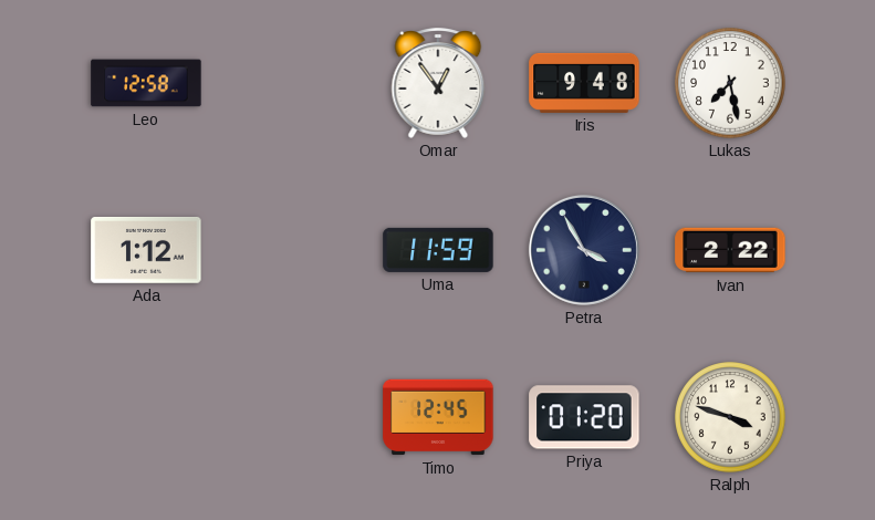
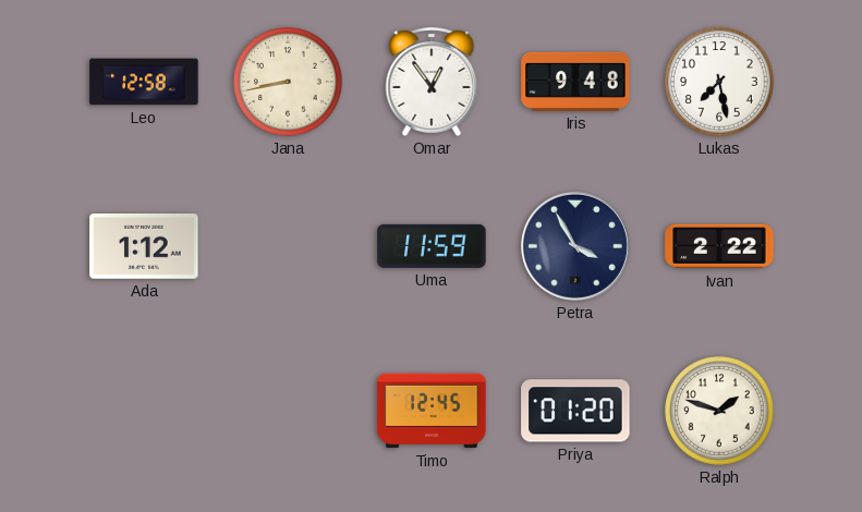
Jana: none -> 8:43 (288, 82)
Ralph: 3:48 -> 1:48 (719, 411)
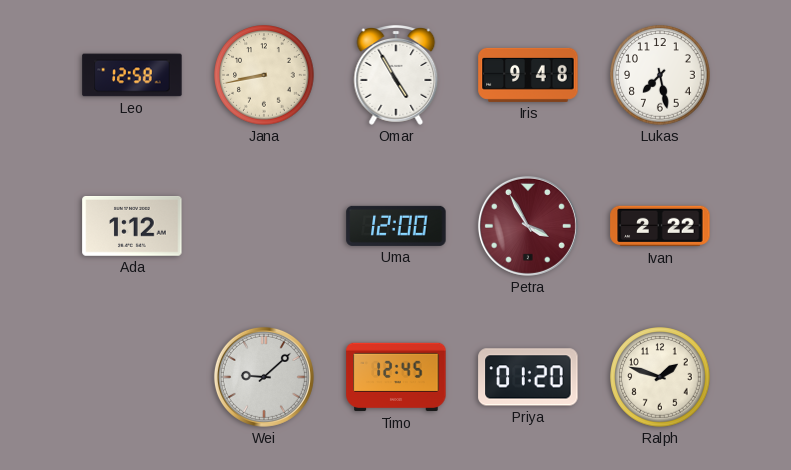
Omar: 12:54 -> 4:55 (396, 76)
Uma: 11:59 -> 12:00 (396, 226)
Petra dial: navy -> burgundy (528, 226)
Wei: none -> 9:08 (264, 377)
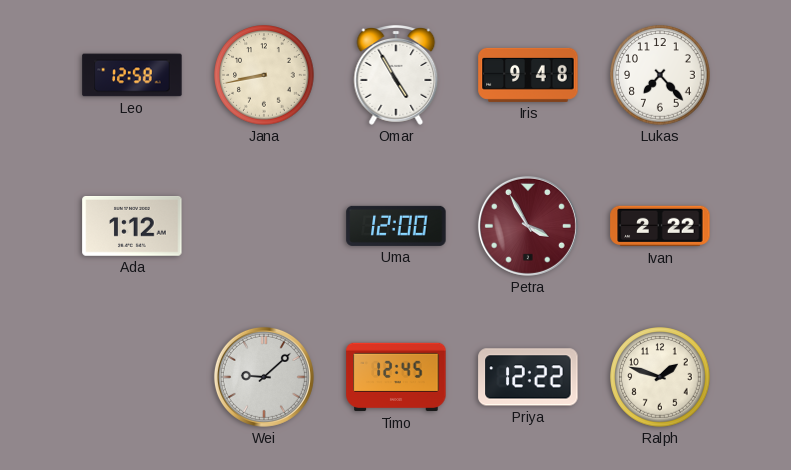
Lukas: 7:28 -> 7:23 (660, 75)
Priya: 01:20 -> 12:22 (528, 377)
